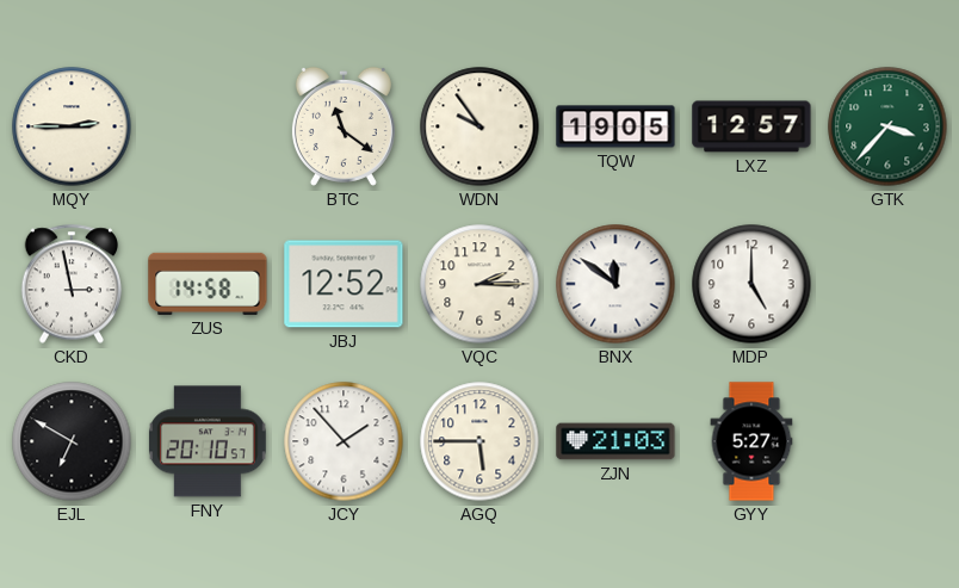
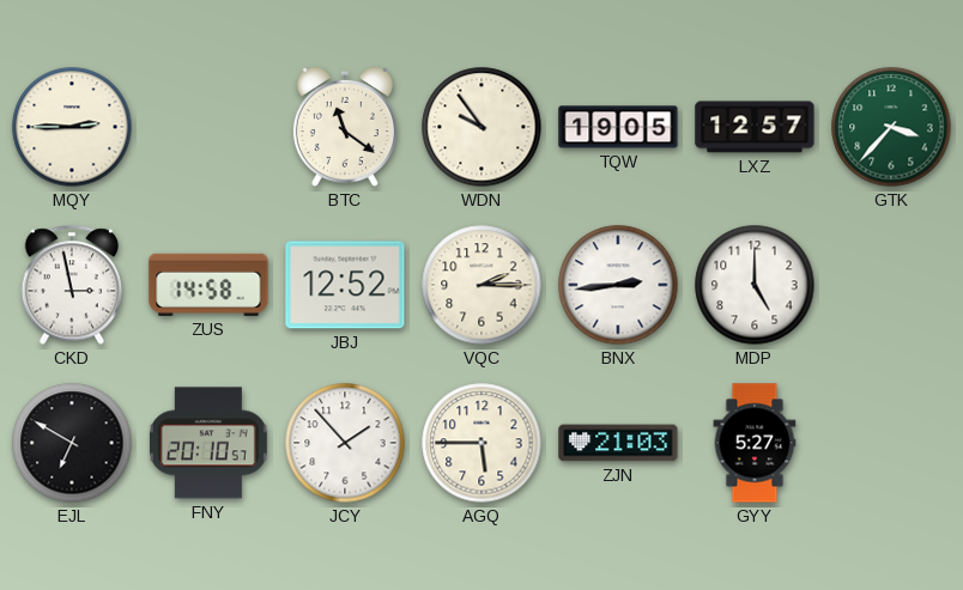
BNX: 11:51 -> 2:44 (618, 285)
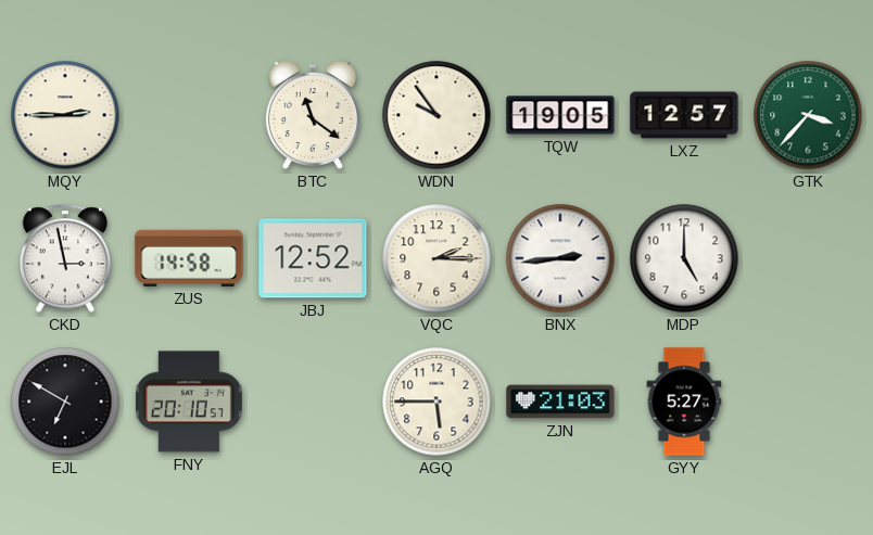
JCY: 1:53 -> none (345, 443)
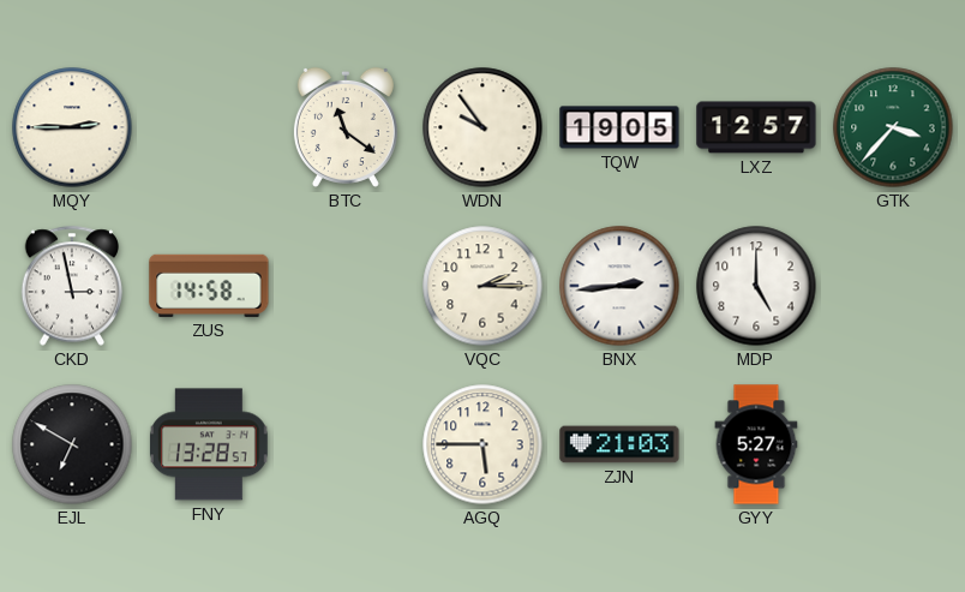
JBJ: 12:52 -> none (313, 258)
FNY: 20:10 -> 13:28 (209, 444)
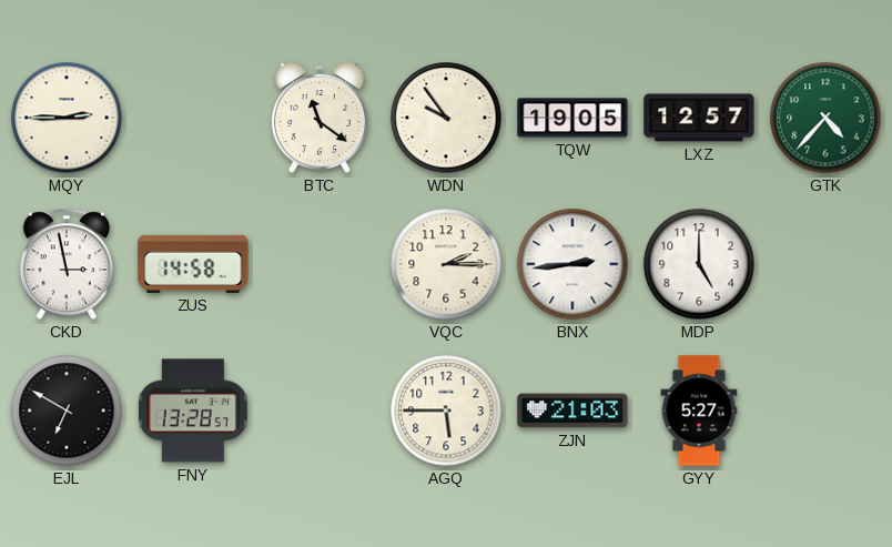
GTK: 3:37 -> 4:37 (825, 118)
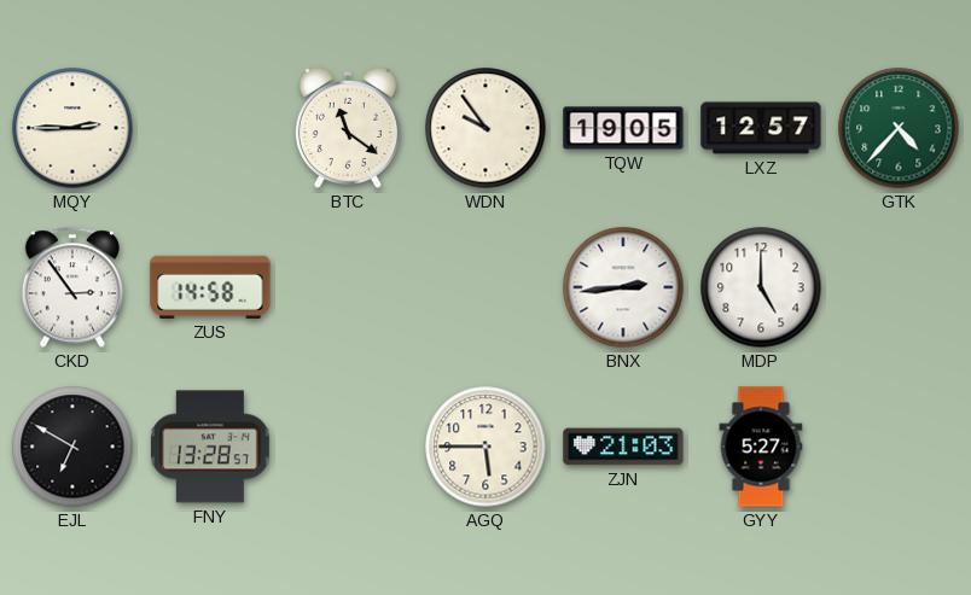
CKD: 2:58 -> 2:54 (72, 287)
VQC: 2:15 -> none (446, 264)
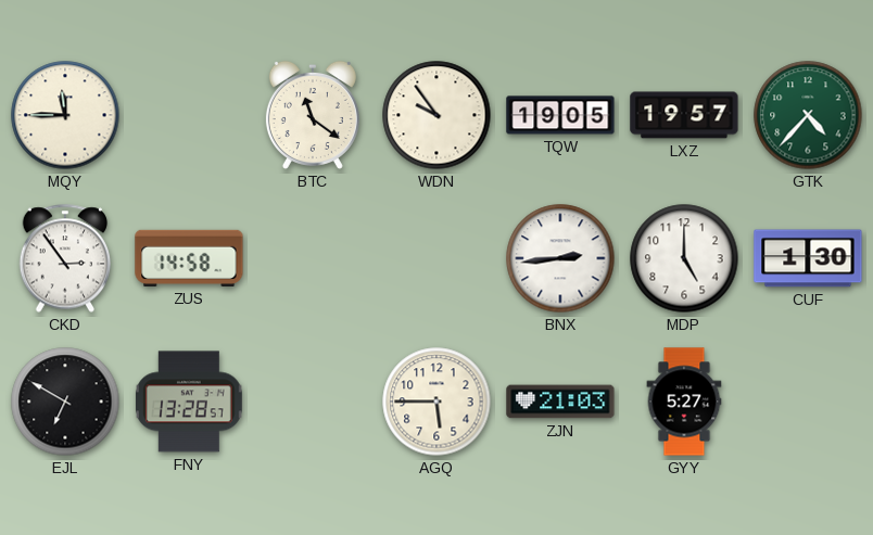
MQY: 2:45 -> 11:45 (65, 115)
LXZ: 12:57 -> 19:57 (684, 115)
CUF: none -> 1:30 (808, 258)
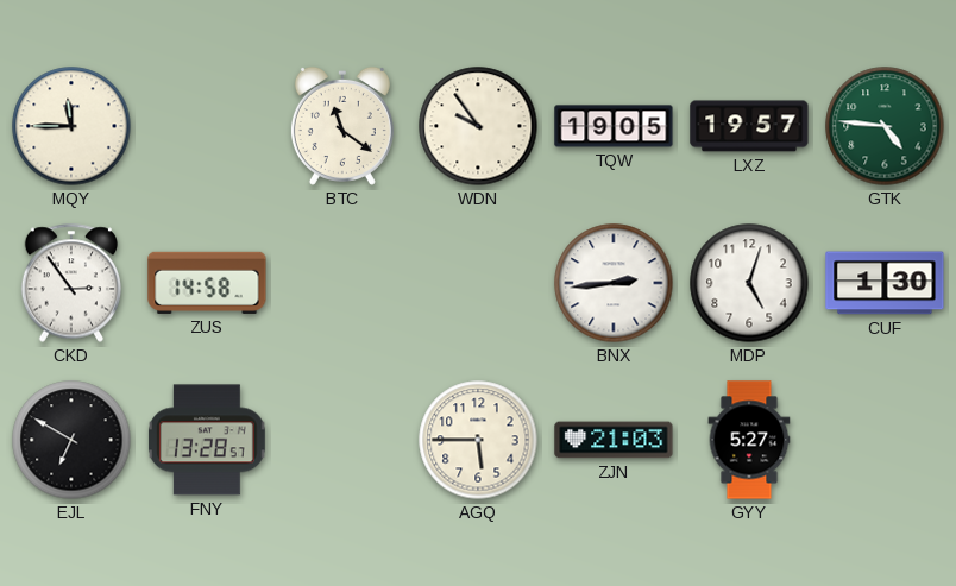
GTK: 4:37 -> 4:46 (885, 126)
MDP: 5:00 -> 5:03 (749, 283)
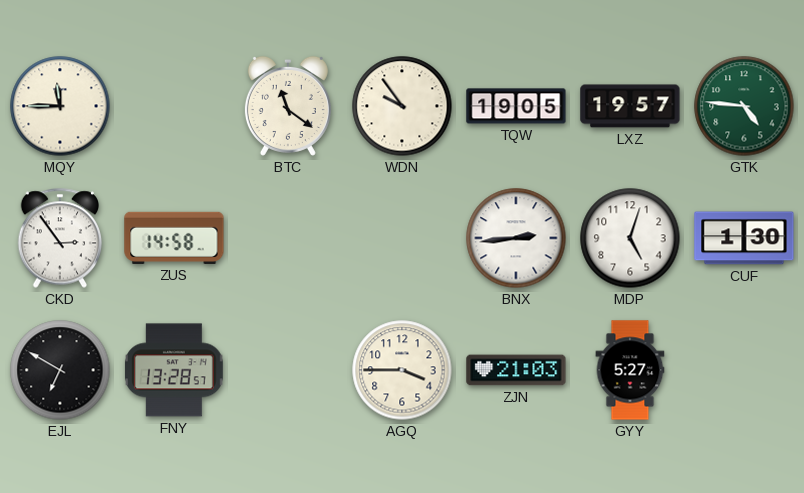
AGQ: 5:45 -> 3:45 (402, 370)
